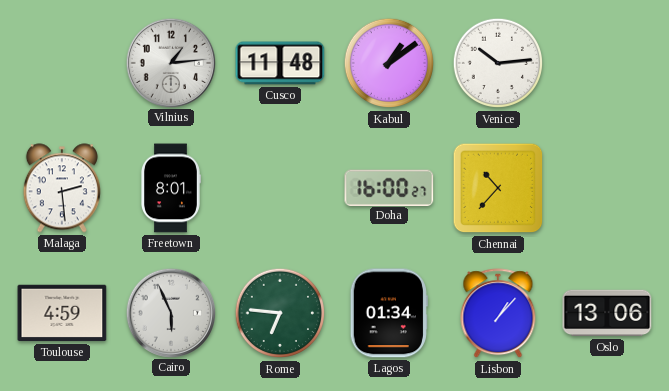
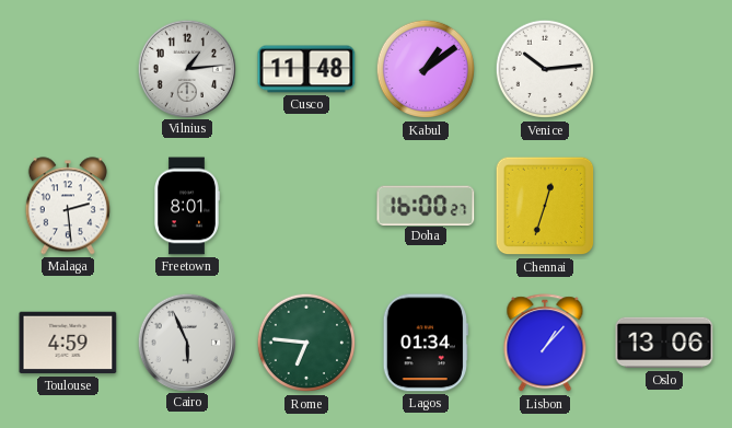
Chennai: 10:37 -> 12:33 (545, 206)
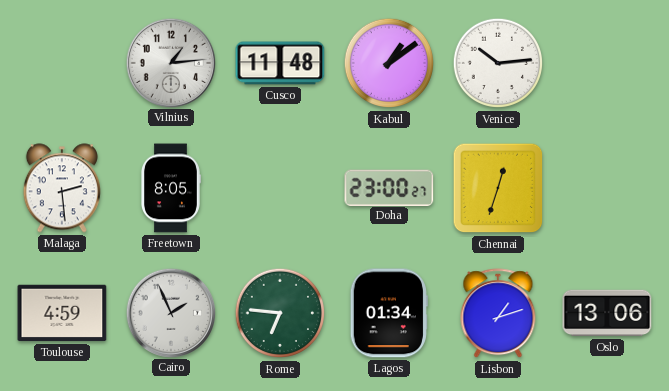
Freetown: 8:01 -> 8:05 (171, 188)
Doha: 16:00 -> 23:00 (389, 187)
Cairo: 5:56 -> 1:56 (170, 312)
Lisbon: 1:07 -> 1:12 (498, 314)
